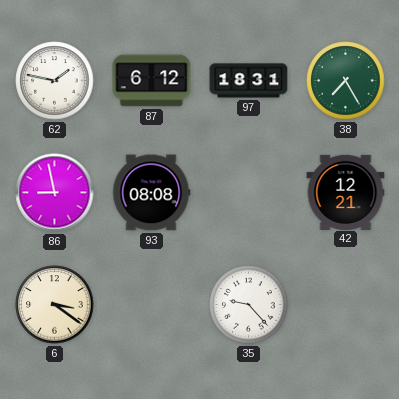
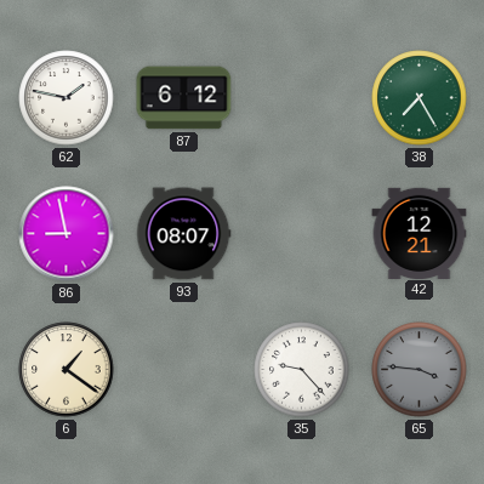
97: 18:31 -> none (249, 81)
93: 08:08 -> 08:07 (183, 234)
6: 3:21 -> 1:21 (67, 370)
65: none -> 3:46 (420, 370)
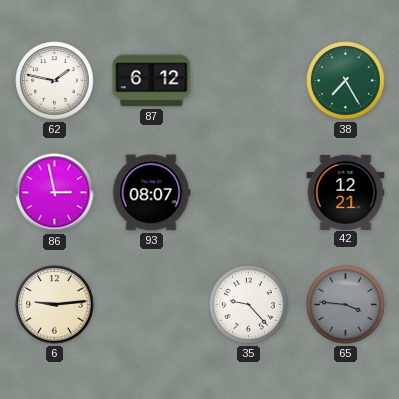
86: 8:58 -> 2:58 (55, 193)
6: 1:21 -> 9:14 (55, 305)
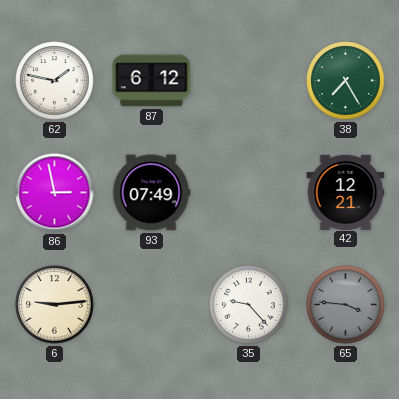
93: 08:07 -> 07:49 (151, 193)
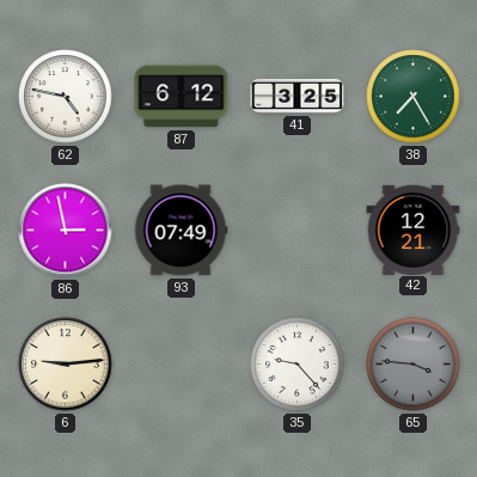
62: 1:47 -> 4:47 (66, 97)
41: none -> 3:25 (298, 96)
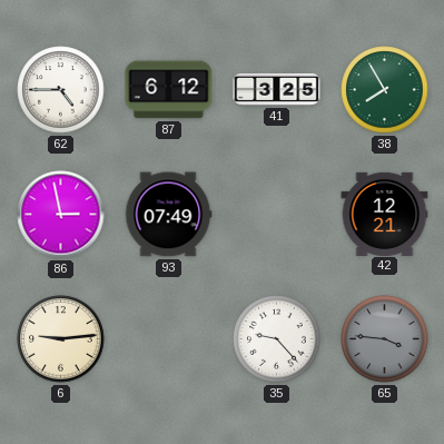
62: 4:47 -> 4:45 (61, 90)
38: 7:25 -> 7:55 (385, 90)
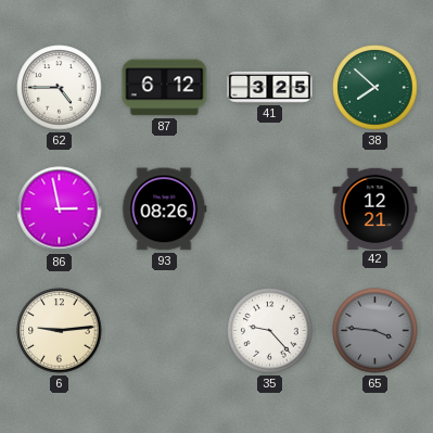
38: 7:55 -> 7:52 (375, 88)
93: 07:49 -> 08:26 (164, 209)
